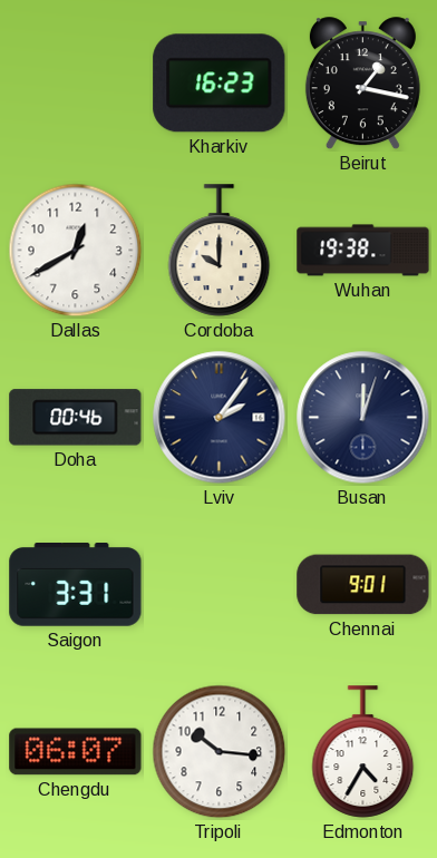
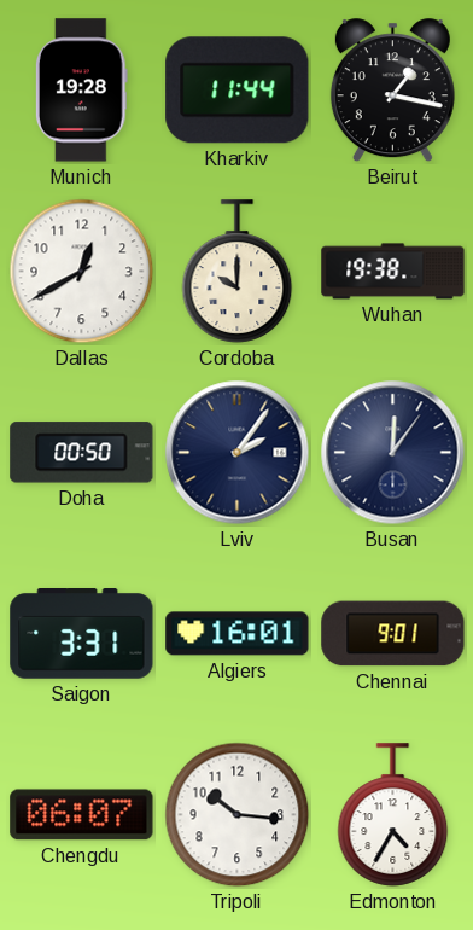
Munich: none -> 19:28 (81, 91)
Kharkiv: 16:23 -> 11:44 (238, 91)
Doha: 00:46 -> 00:50 (82, 453)
Busan: 12:03 -> 12:06 (393, 453)
Algiers: none -> 16:01 (238, 634)
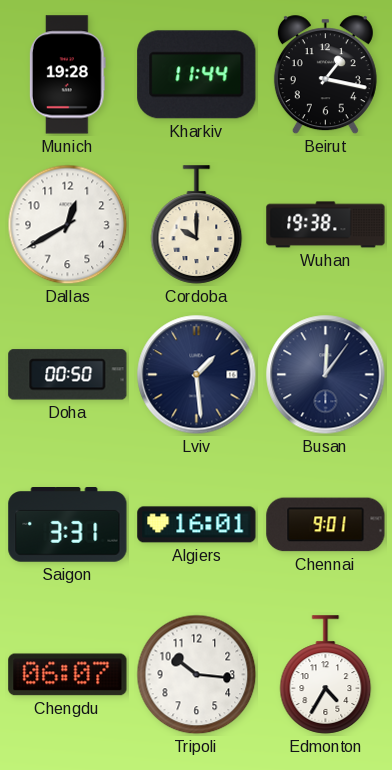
Lviv: 2:06 -> 1:29 (197, 375)
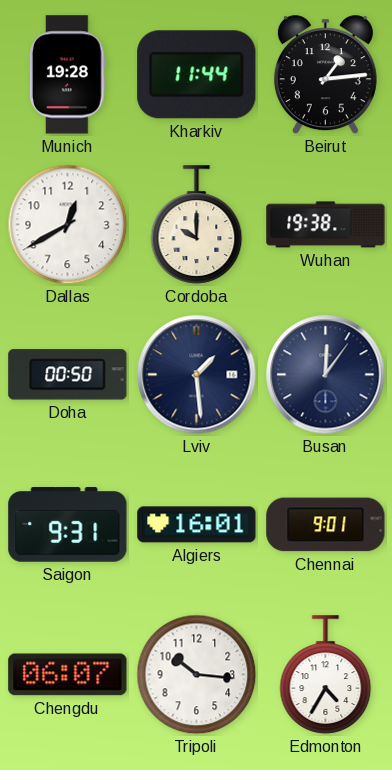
Beirut: 1:17 -> 1:14 (325, 75)
Saigon: 3:31 -> 9:31 (68, 525)
